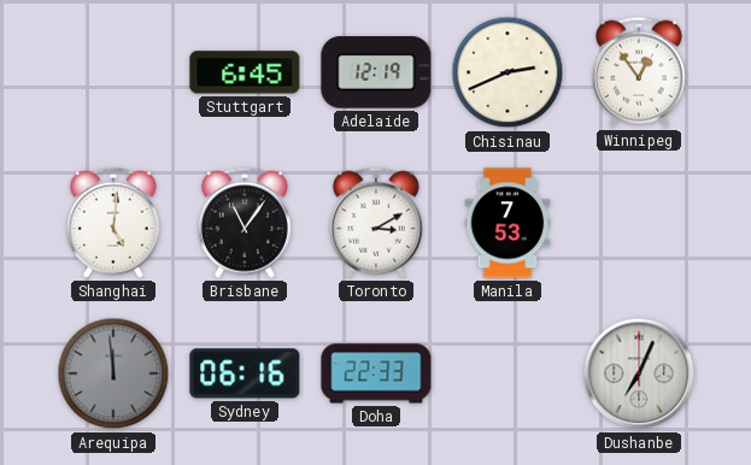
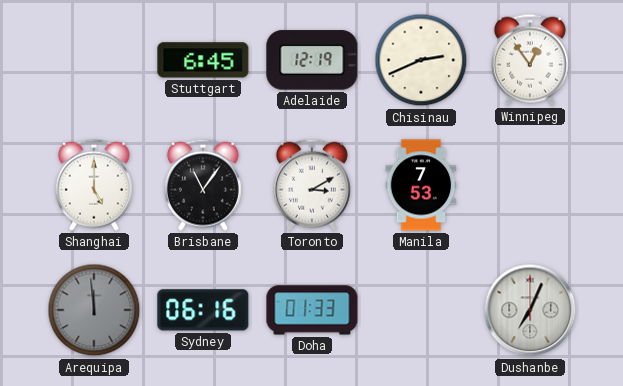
Shanghai: 5:01 -> 5:00 (94, 185)
Doha: 22:33 -> 01:33 (312, 310)
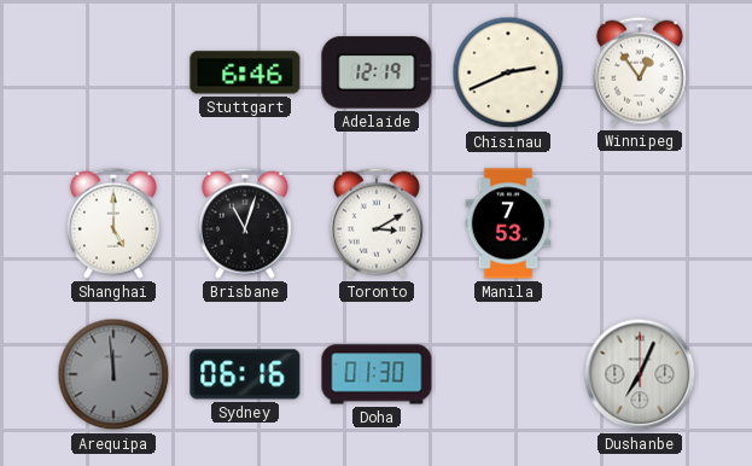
Stuttgart: 6:45 -> 6:46 (245, 72)
Brisbane: 11:06 -> 11:03 (245, 223)
Doha: 01:33 -> 01:30 (377, 374)
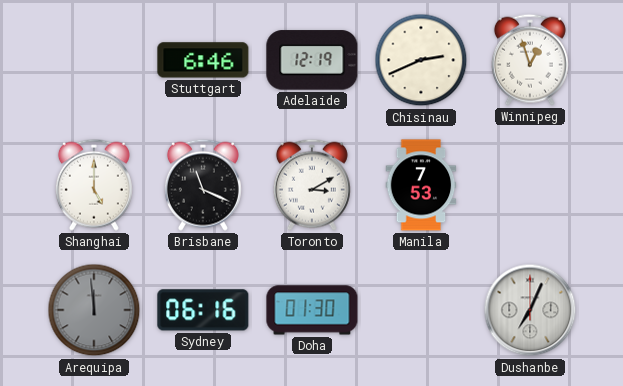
Winnipeg: 12:54 -> 12:57 (530, 60)
Brisbane: 11:03 -> 11:19 (203, 185)
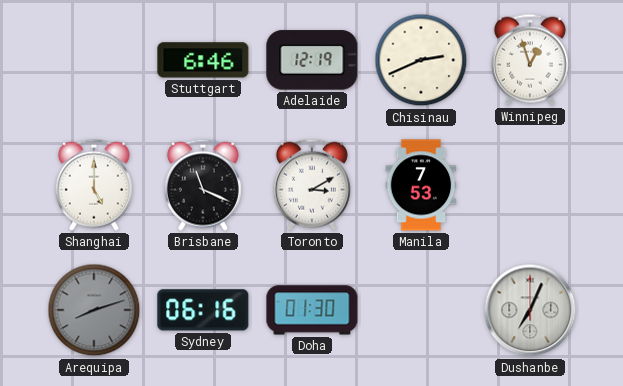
Arequipa: 11:59 -> 8:12 (94, 310)
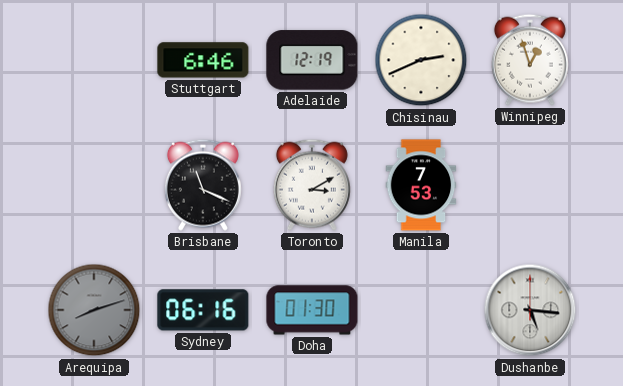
Shanghai: 5:00 -> none (94, 185)
Dushanbe: 7:04 -> 5:16 (530, 310)
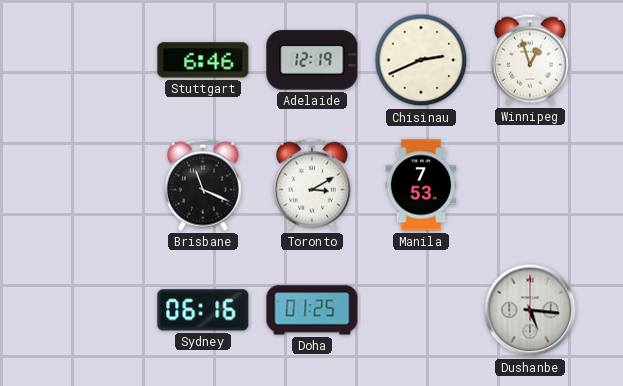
Arequipa: 8:12 -> none (94, 310)
Doha: 01:30 -> 01:25 (312, 310)
